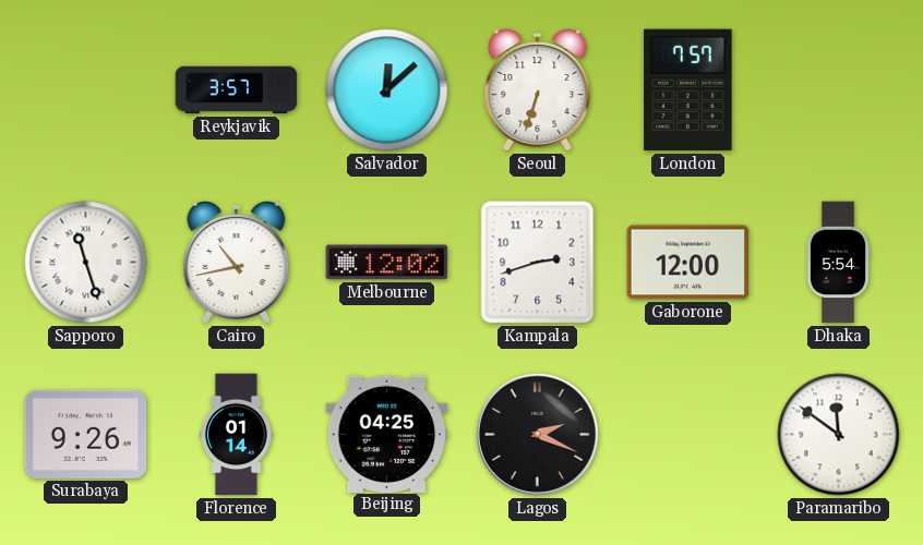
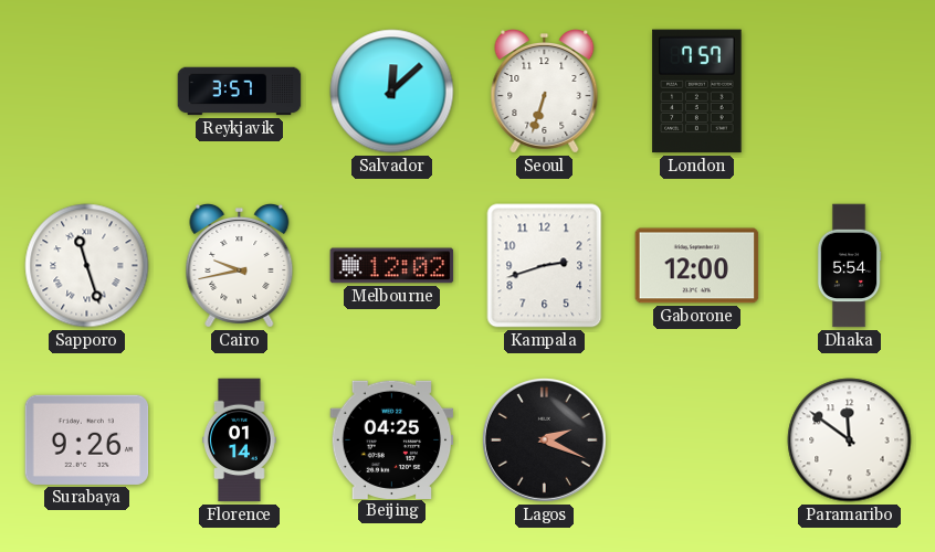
Cairo: 10:43 -> 9:43 (240, 266)
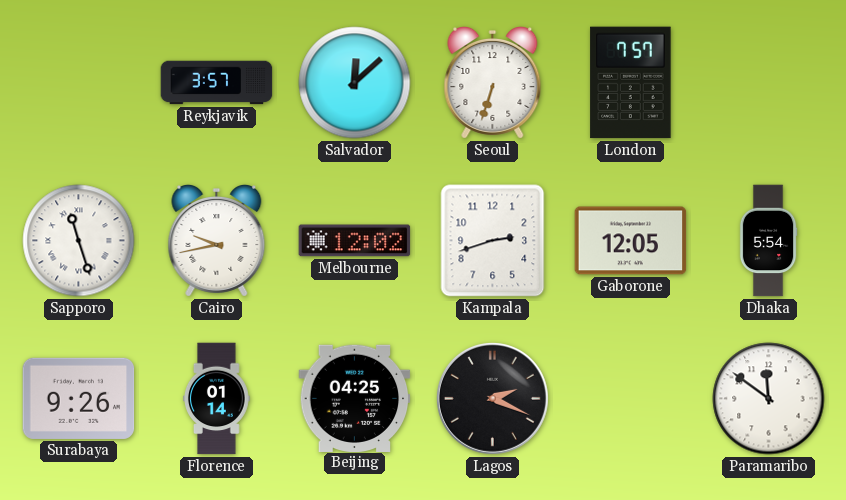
Gaborone: 12:00 -> 12:05 (631, 241)
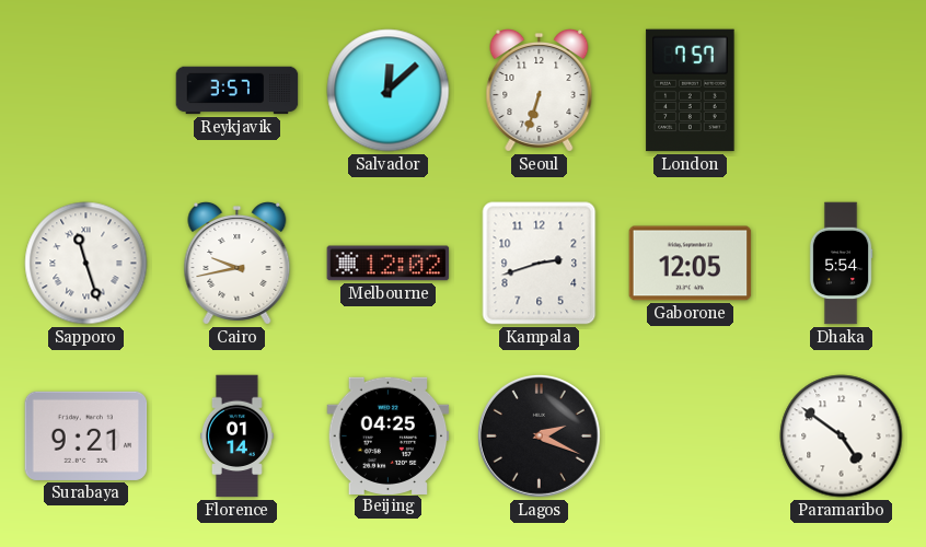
Surabaya: 9:26 -> 9:21 (86, 435)
Paramaribo: 11:51 -> 4:51 (842, 437)
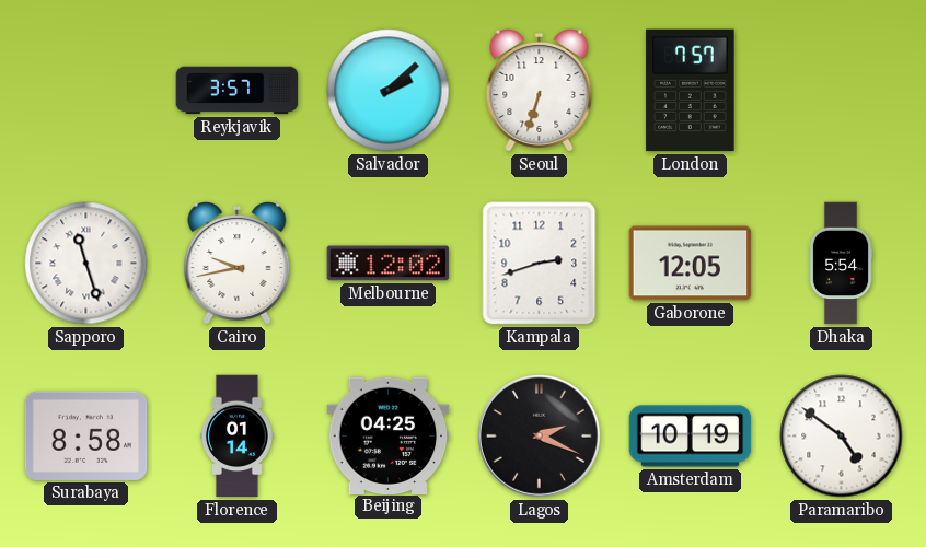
Salvador: 12:08 -> 2:08 (389, 91)
Surabaya: 9:21 -> 8:58 (86, 435)
Amsterdam: none -> 10:19 (691, 437)
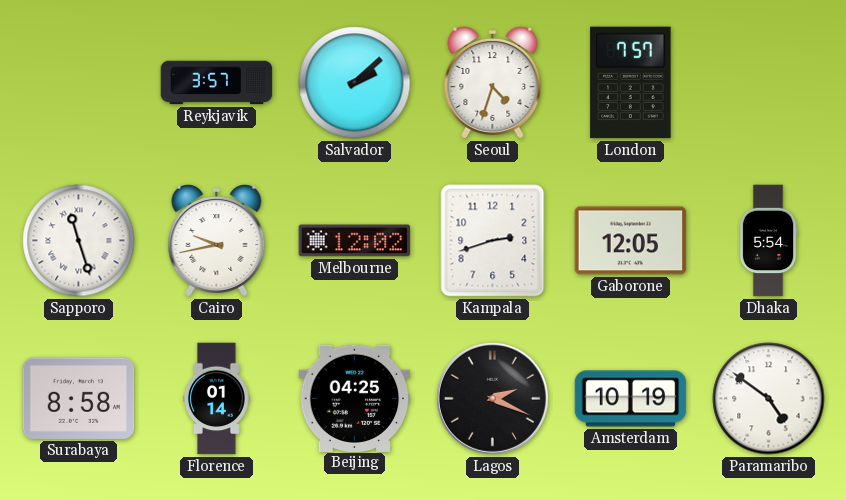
Seoul: 6:33 -> 4:33 (493, 83)
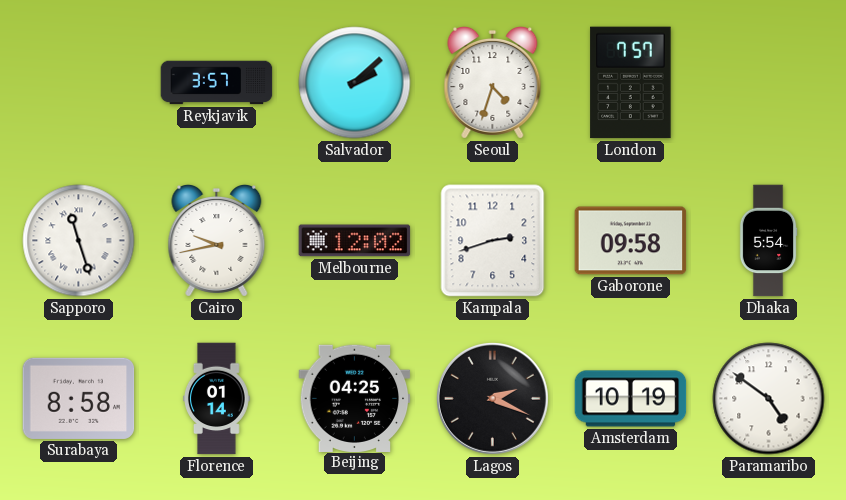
Gaborone: 12:05 -> 09:58 (631, 241)
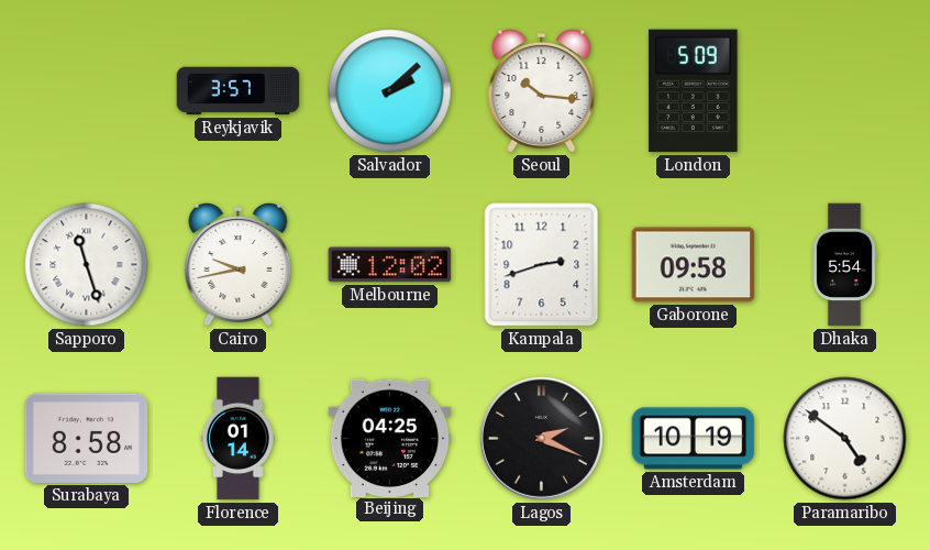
Seoul: 4:33 -> 10:16 (542, 91)
London: 7:57 -> 5:09 (694, 91)
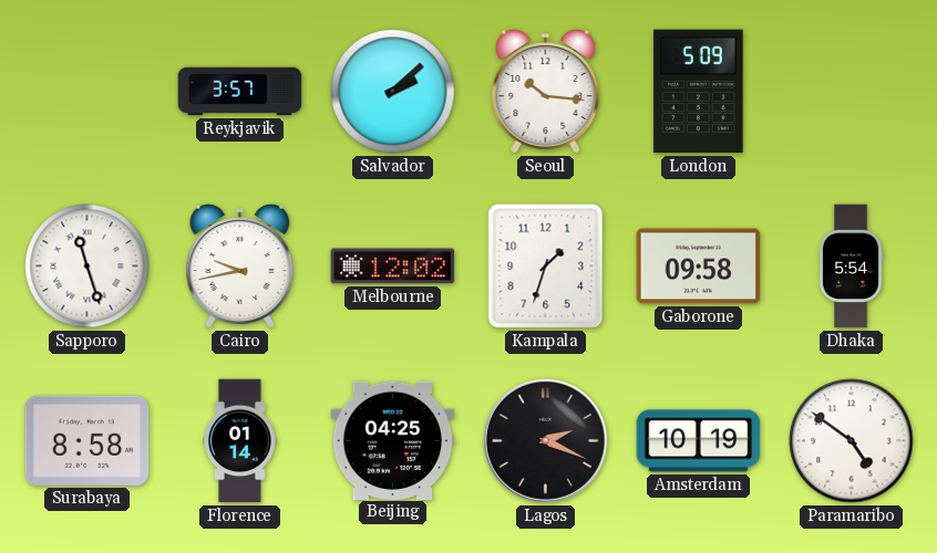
Kampala: 2:42 -> 1:33 (546, 267)
